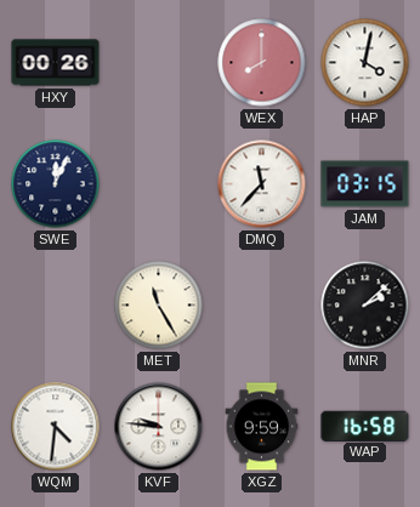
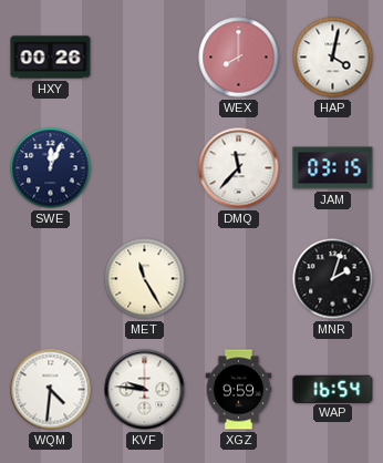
MNR: 2:08 -> 2:03 (333, 279)
WAP: 16:58 -> 16:54 (333, 389)
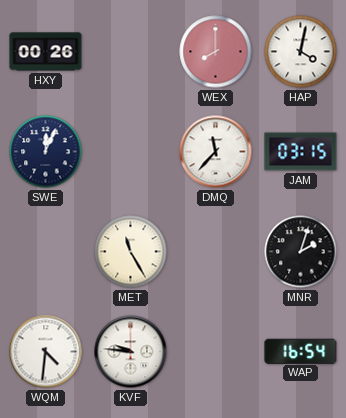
XGZ: 9:59 -> none (239, 390)
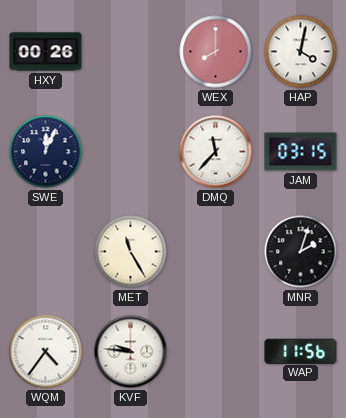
WQM: 4:31 -> 4:36 (46, 352)
WAP: 16:54 -> 11:56 (301, 351)
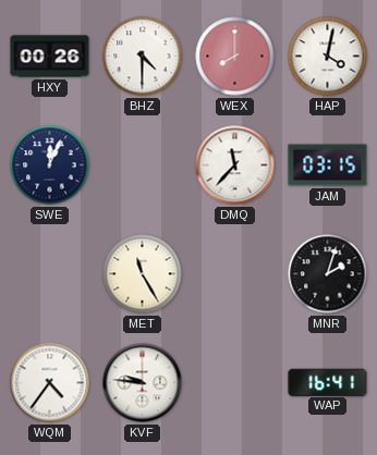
BHZ: none -> 4:30 (143, 57)
WAP: 11:56 -> 16:41 (328, 382)
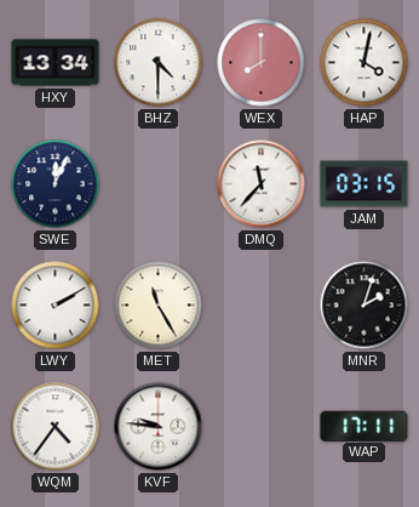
HXY: 00:26 -> 13:34 (56, 63)
LWY: none -> 2:10 (56, 306)
WAP: 16:41 -> 17:11 (365, 426)
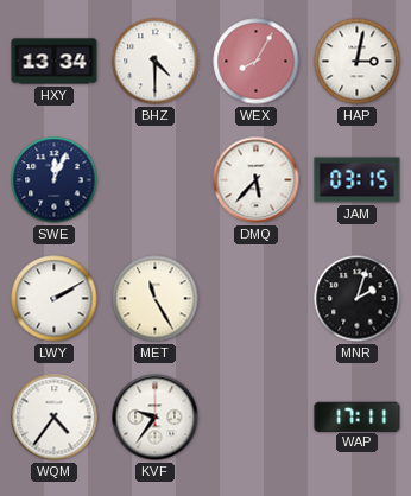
WEX: 8:00 -> 8:05 (257, 62)
HAP: 4:02 -> 3:02 (358, 62)
DMQ: 11:37 -> 5:37 (257, 180)
KVF: 9:46 -> 9:36 (156, 418)
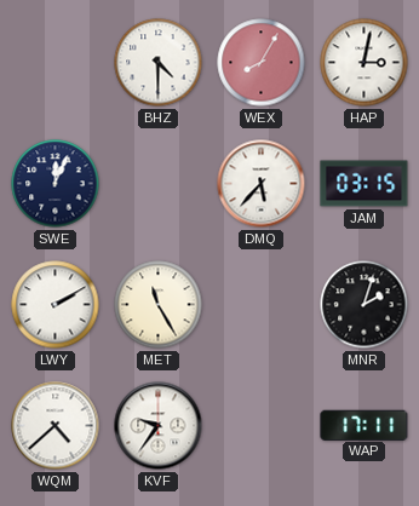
HXY: 13:34 -> none (55, 62)
WQM: 4:36 -> 4:38 (56, 426)
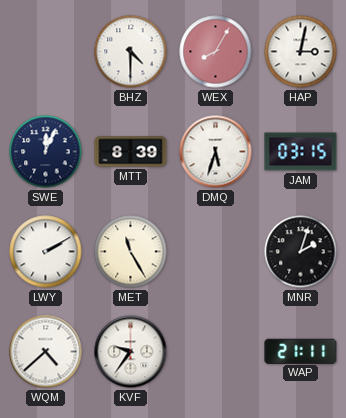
MTT: none -> 8:39 (131, 152)
DMQ: 5:37 -> 5:33 (216, 152)
WAP: 17:11 -> 21:11 (301, 351)
